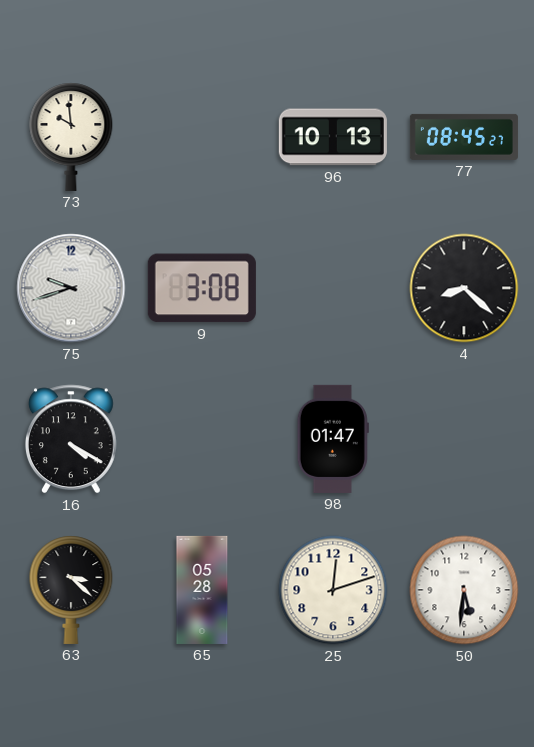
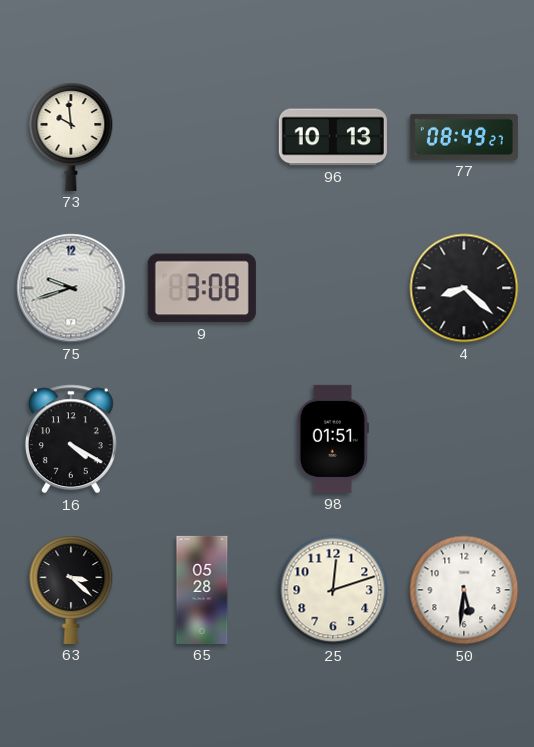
77: 08:45 -> 08:49 (464, 137)
98: 01:47 -> 01:51 (333, 439)
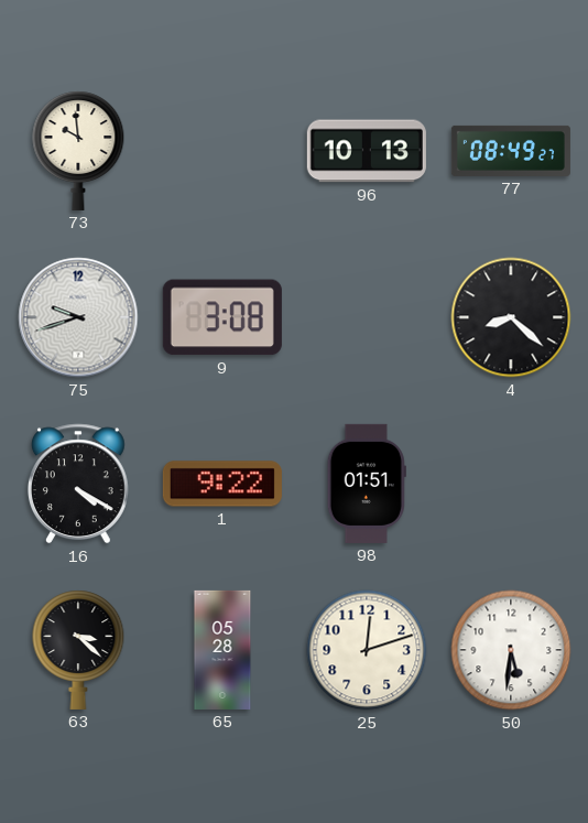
1: none -> 9:22 (222, 484)
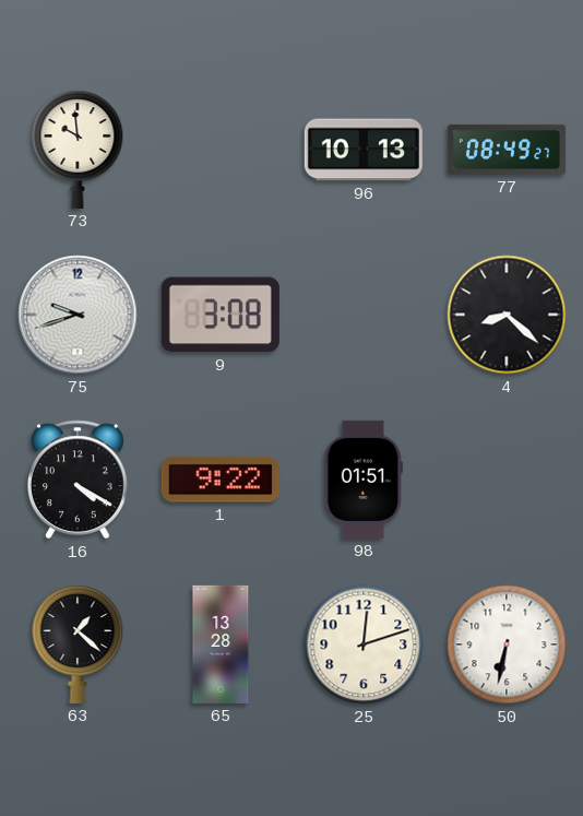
63: 3:22 -> 1:22 (78, 644)
65: 05:28 -> 13:28 (221, 644)
50: 5:31 -> 6:32 (507, 644)
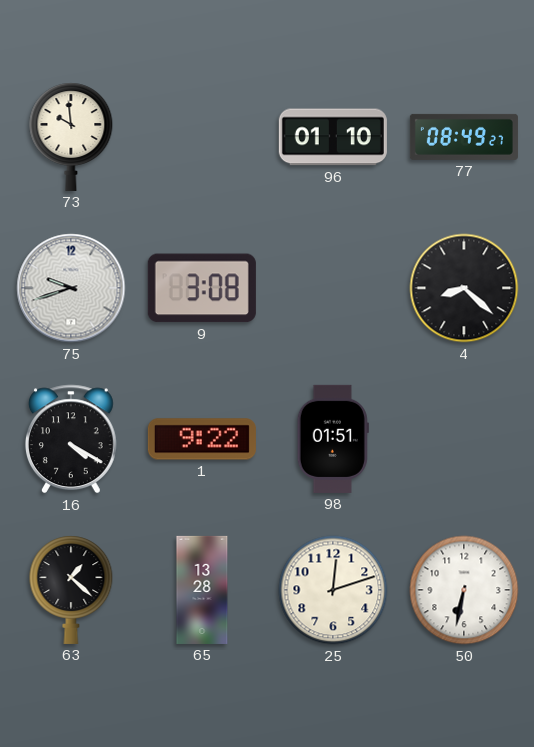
96: 10:13 -> 01:10 (333, 137)
